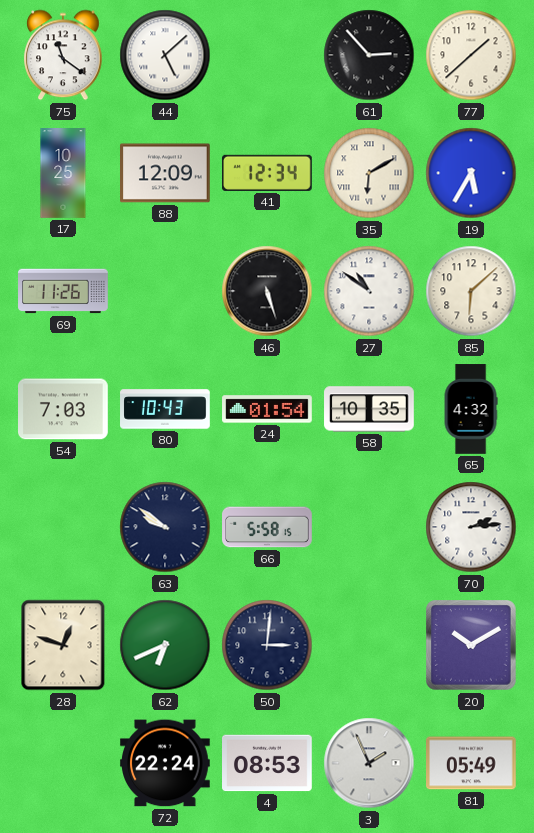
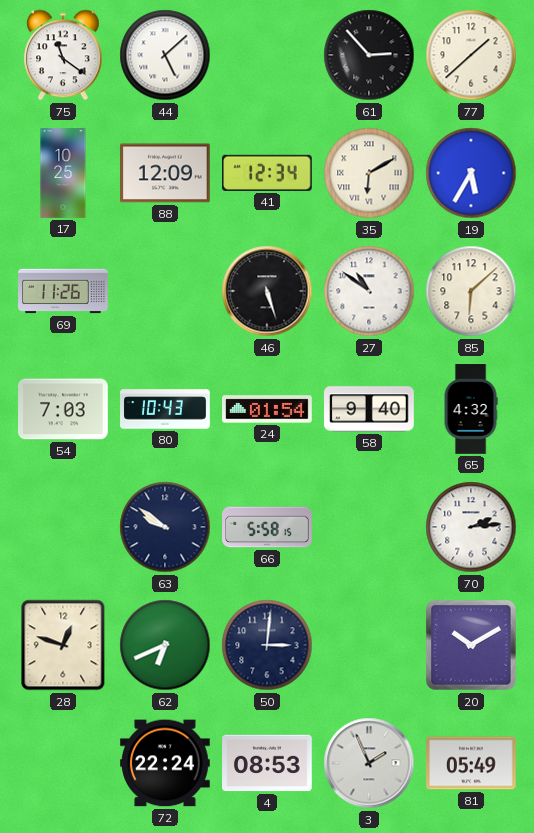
58: 10:35 -> 9:40 (369, 409)
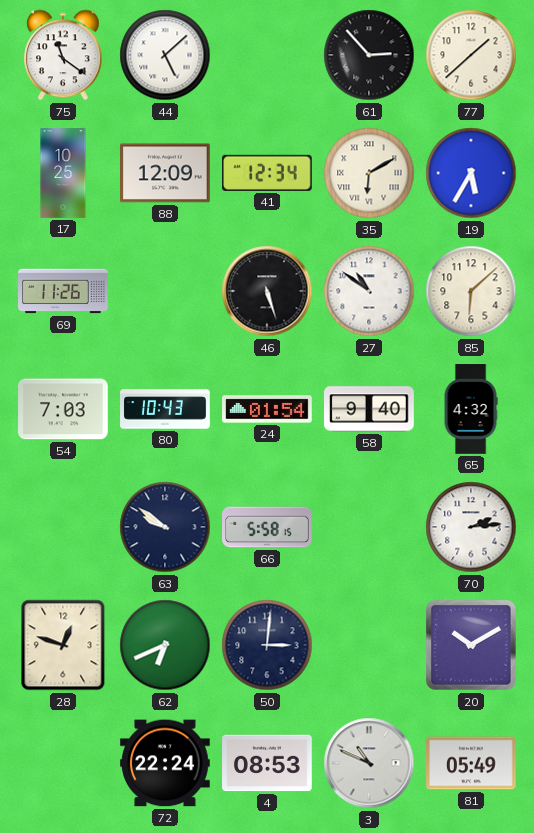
3: 1:56 -> 10:49 (369, 763)
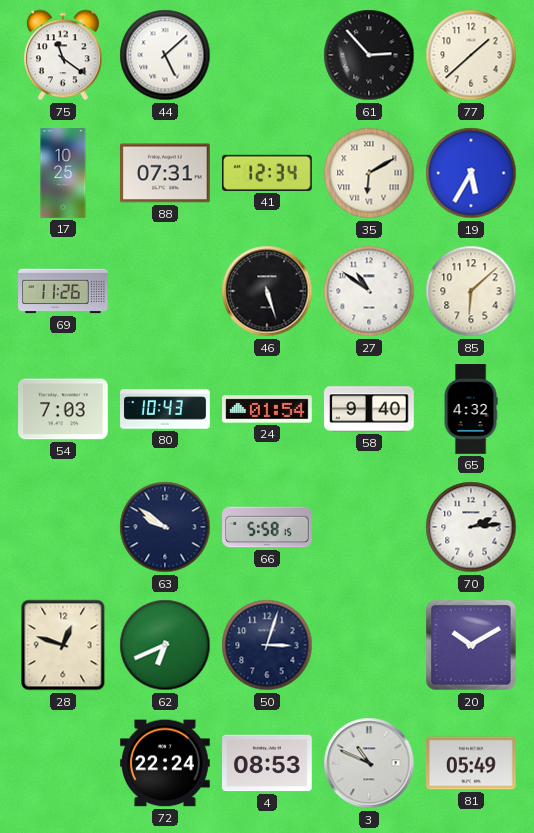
88: 12:09 -> 07:31 (166, 173)
50: 3:01 -> 3:03 (267, 645)
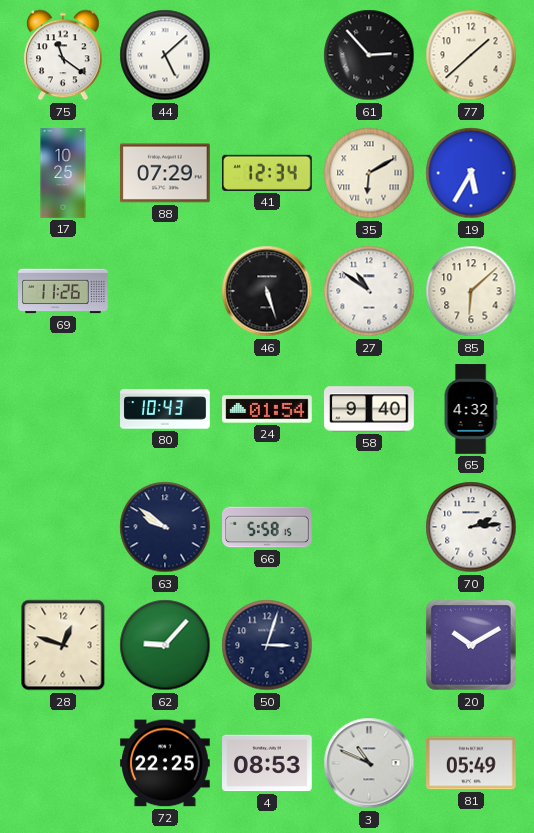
88: 07:31 -> 07:29 (166, 173)
54: 7:03 -> none (64, 409)
62: 6:41 -> 9:07 (165, 645)
72: 22:24 -> 22:25 (166, 763)
